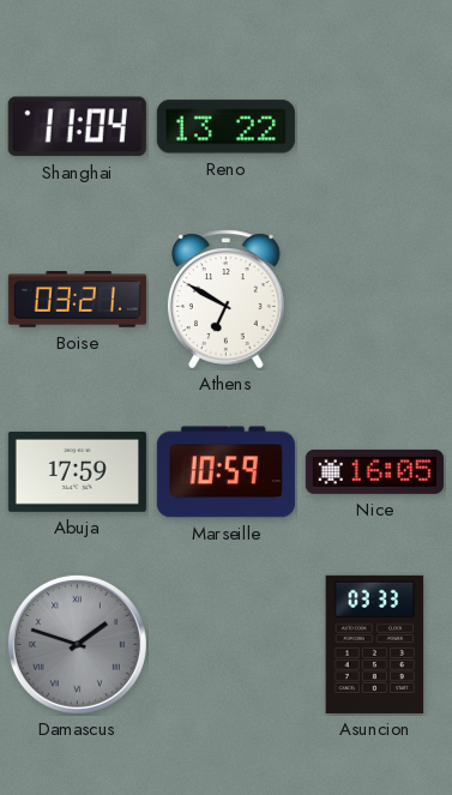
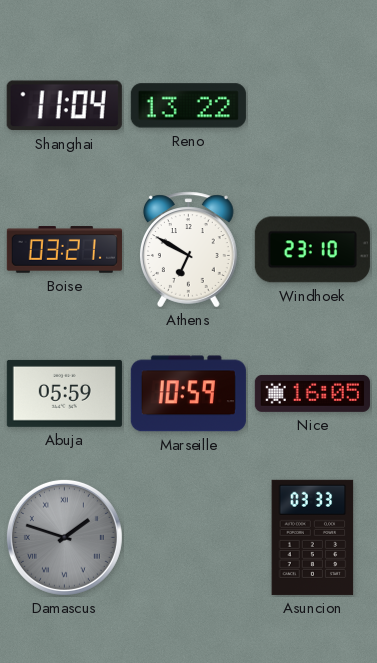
Windhoek: none -> 23:10 (312, 250)
Abuja: 17:59 -> 05:59 (64, 393)
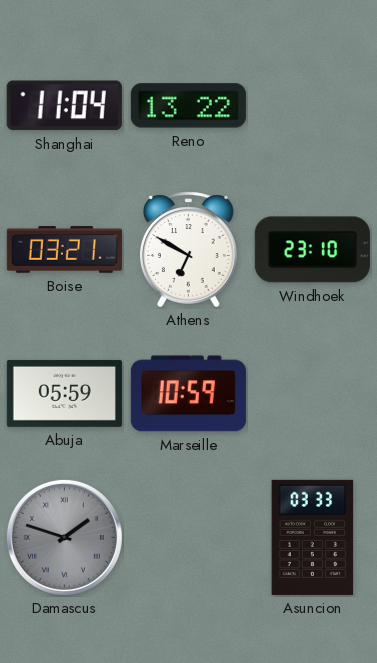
Nice: 16:05 -> none (312, 393)
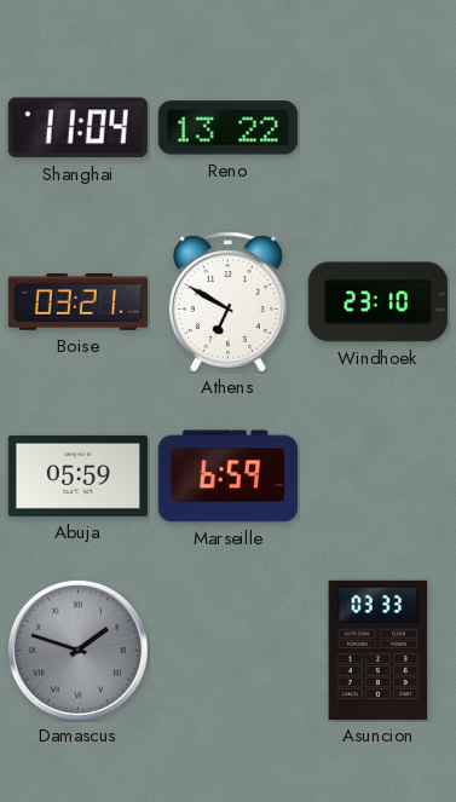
Marseille: 10:59 -> 6:59 (227, 477)
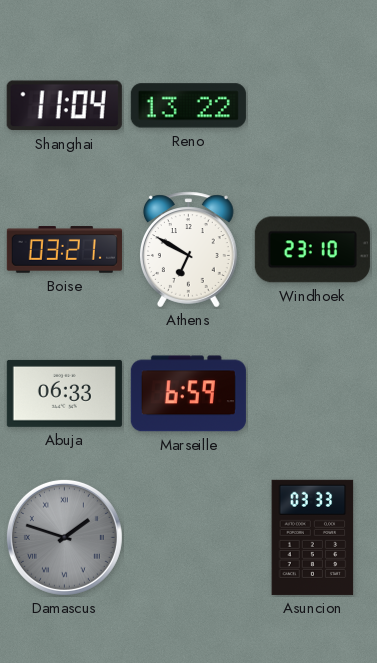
Abuja: 05:59 -> 06:33 (64, 393)
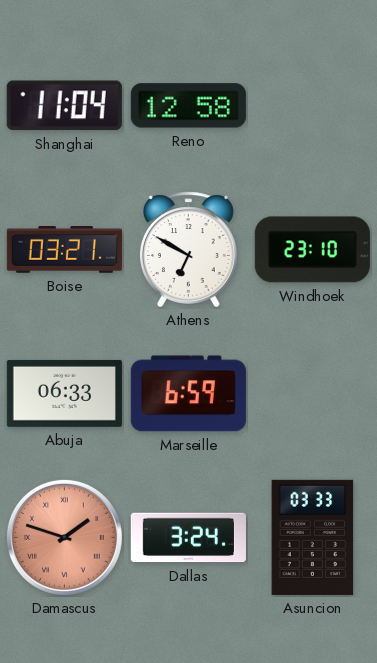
Reno: 13:22 -> 12:58 (188, 106)
Damascus dial: grey -> salmon (64, 537)
Dallas: none -> 3:24 (188, 538)
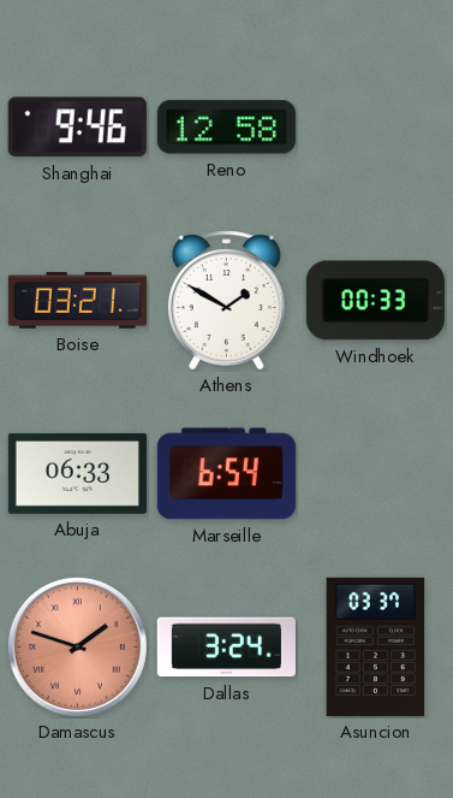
Shanghai: 11:04 -> 9:46 (77, 128)
Athens: 6:50 -> 1:50 (226, 301)
Windhoek: 23:10 -> 00:33 (375, 301)
Marseille: 6:59 -> 6:54 (226, 474)
Asuncion: 03:33 -> 03:37 (376, 646)
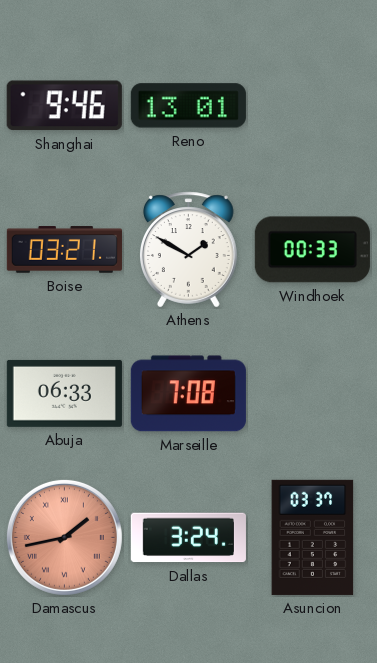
Reno: 12:58 -> 13:01 (188, 106)
Marseille: 6:54 -> 7:08 (188, 394)
Damascus: 1:48 -> 1:43 (64, 537)
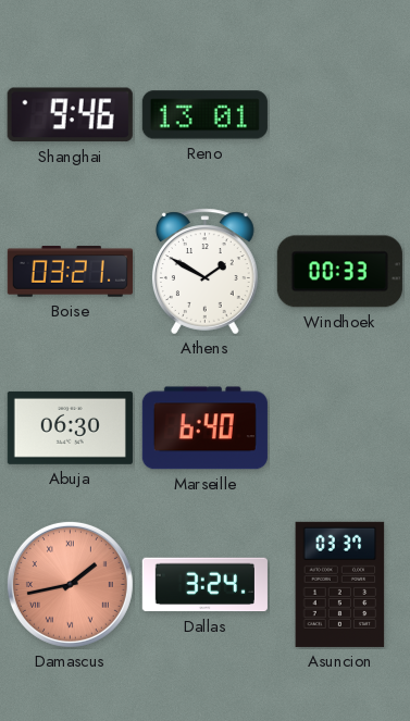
Abuja: 06:33 -> 06:30 (70, 427)
Marseille: 7:08 -> 6:40 (204, 428)
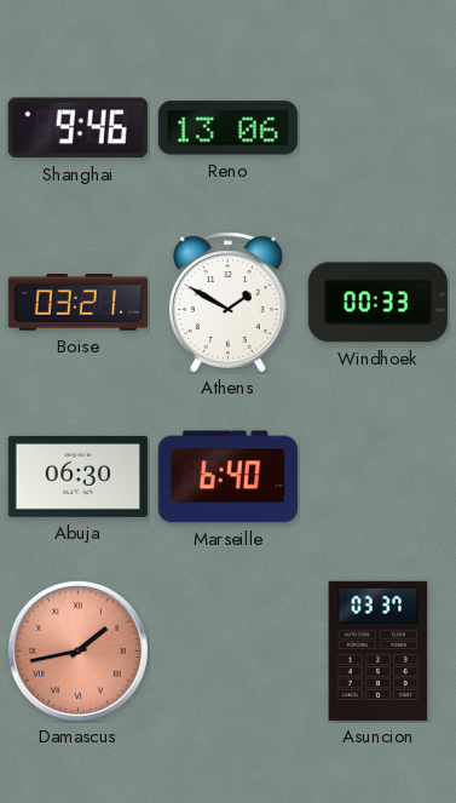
Reno: 13:01 -> 13:06 (227, 128)
Dallas: 3:24 -> none (204, 585)
